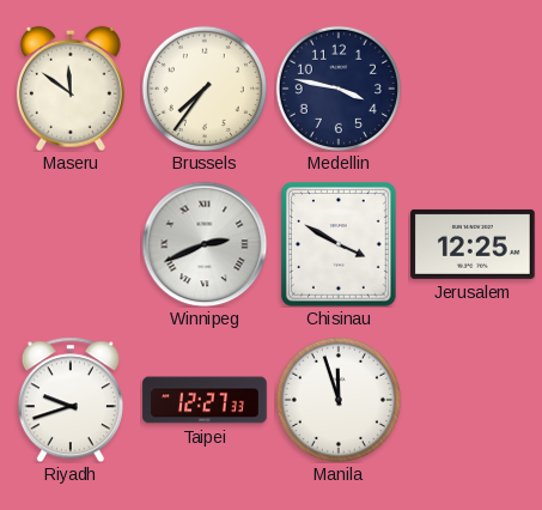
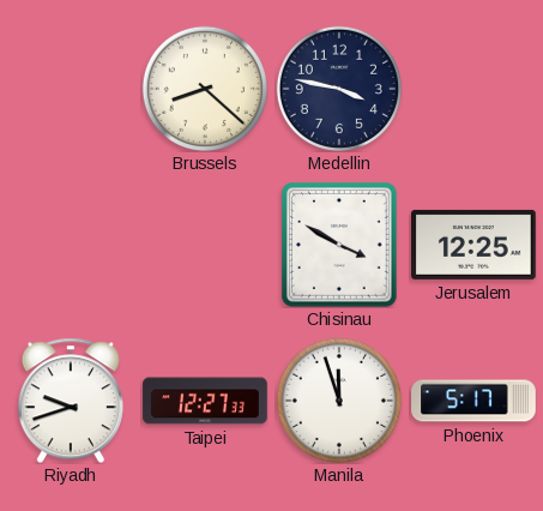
Maseru: 11:51 -> none (71, 89)
Brussels: 7:36 -> 8:22 (205, 89)
Winnipeg: 2:41 -> none (205, 244)
Phoenix: none -> 5:17 (473, 401)
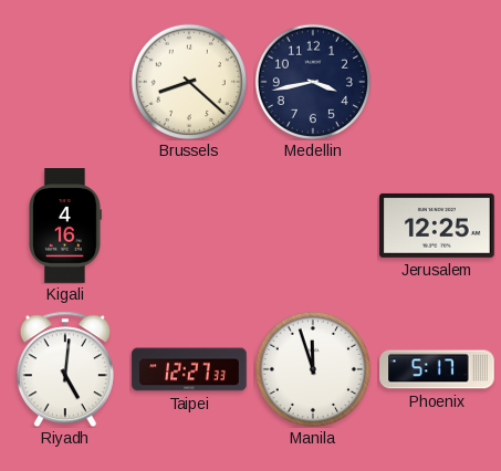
Medellin: 3:47 -> 3:43 (313, 82)
Kigali: none -> 4:16 (65, 226)
Chisinau: 3:50 -> none (340, 246)
Riyadh: 9:42 -> 5:01 (65, 369)
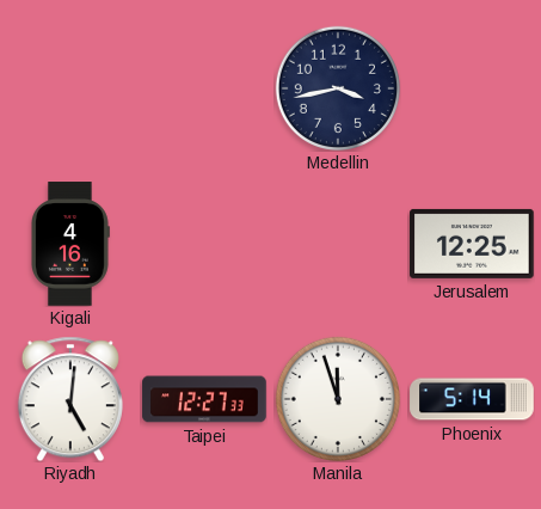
Brussels: 8:22 -> none (189, 82)
Phoenix: 5:17 -> 5:14 (472, 399)
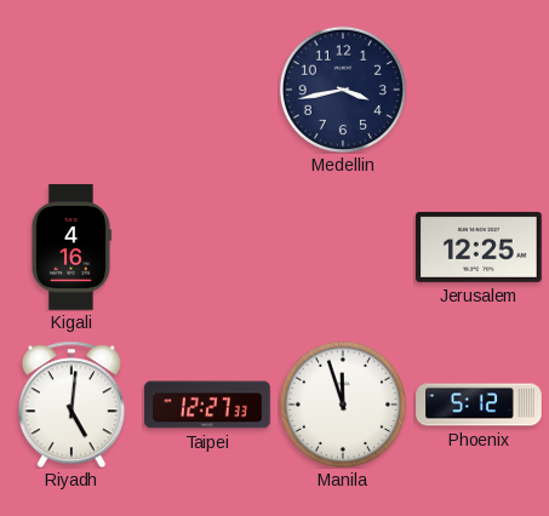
Phoenix: 5:14 -> 5:12 (479, 405)
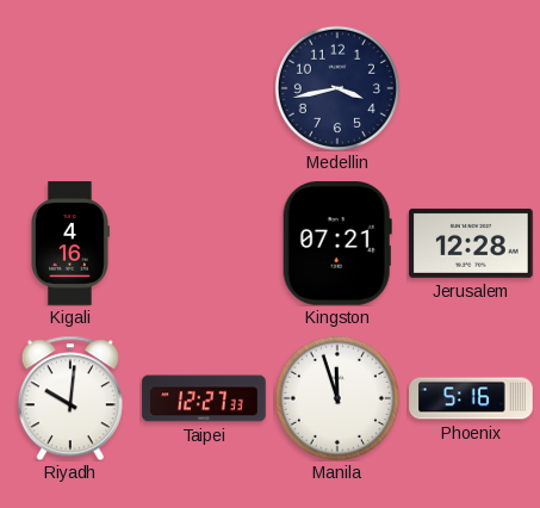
Kingston: none -> 07:21 (337, 244)
Jerusalem: 12:25 -> 12:28 (471, 243)
Riyadh: 5:01 -> 10:01 (70, 398)
Phoenix: 5:12 -> 5:16 (471, 398)
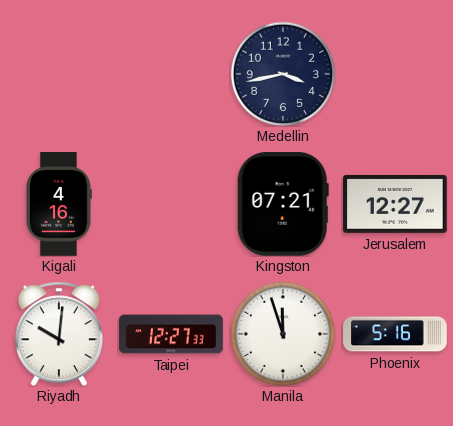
Jerusalem: 12:28 -> 12:27 (395, 204)
